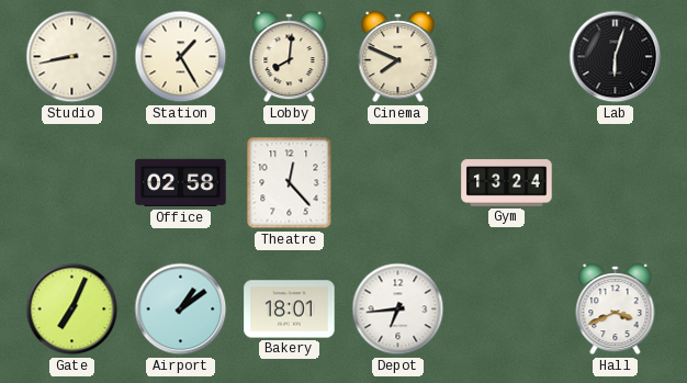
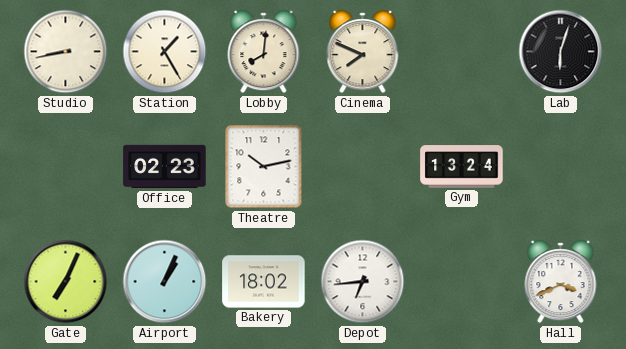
Office: 02:58 -> 02:23 (165, 167)
Theatre: 12:23 -> 10:13 (264, 167)
Airport: 1:09 -> 1:04 (165, 282)
Bakery: 18:01 -> 18:02 (264, 282)
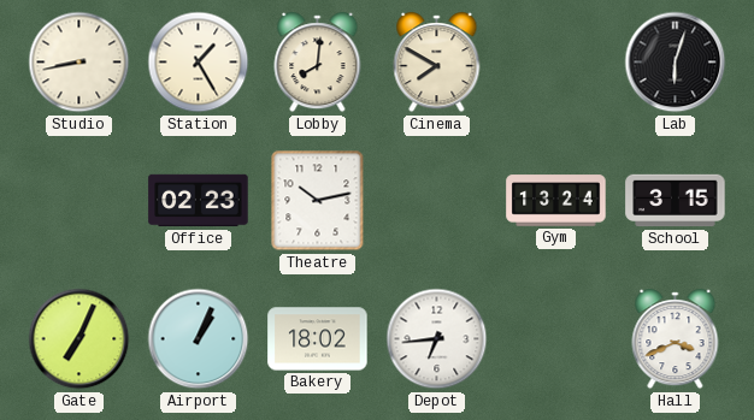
Cinema: 7:49 -> 7:50 (437, 63)
School: none -> 3:15 (676, 201)
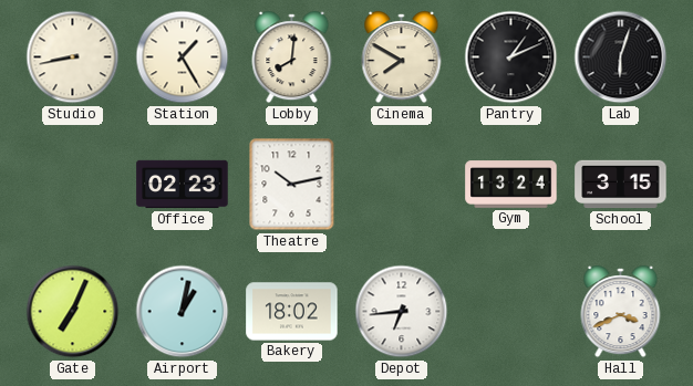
Pantry: none -> 1:11 (511, 58)
Airport: 1:04 -> 1:02 (183, 312)
